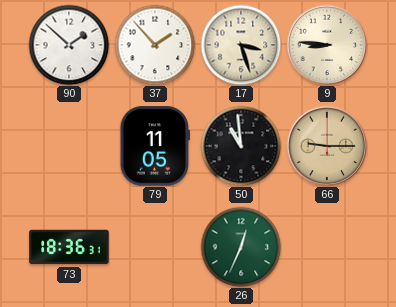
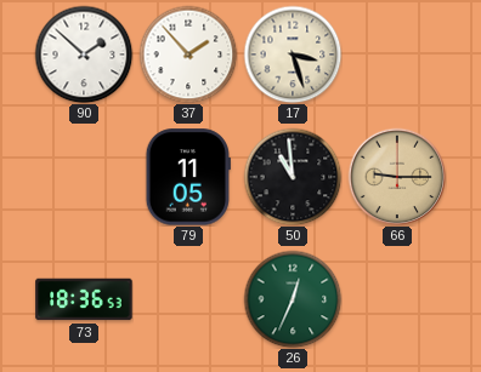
9: 8:46 -> none (327, 45)
73: 18:36:31 -> 18:36:53 (84, 299)
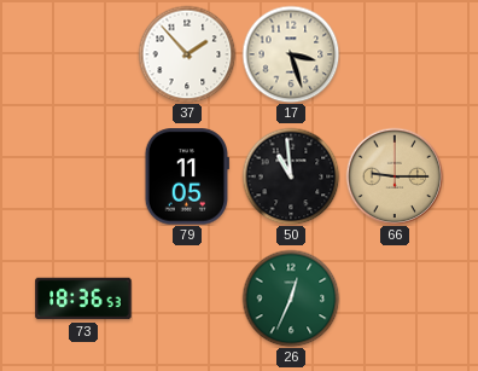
90: 1:52 -> none (84, 55)
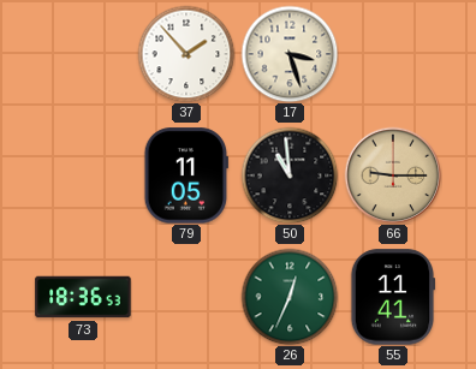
55: none -> 11:41 (393, 297)
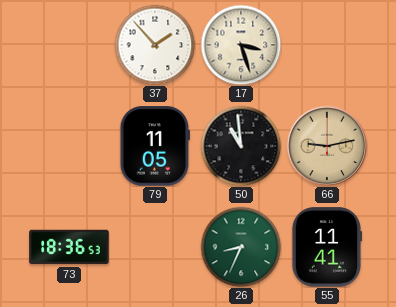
66: 9:15 -> 9:13 (327, 146)
26: 12:34 -> 8:34 (241, 247)
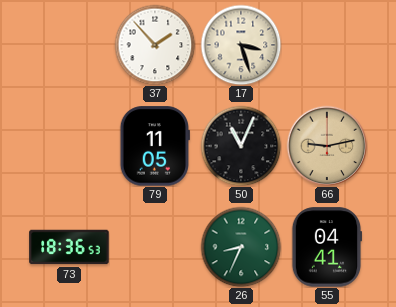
50: 10:59 -> 11:04 (241, 146)
55: 11:41 -> 04:41 (327, 247)
